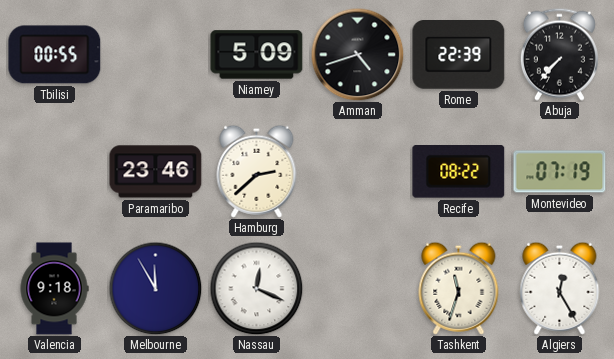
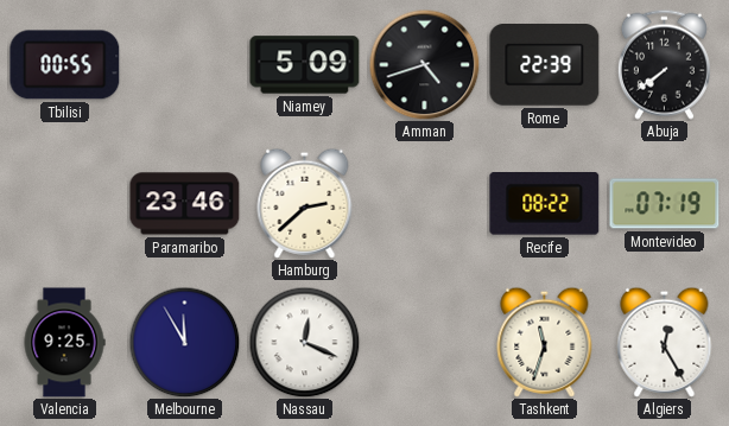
Abuja: 7:37 -> 7:39 (664, 64)
Valencia: 9:18 -> 9:25 (64, 343)
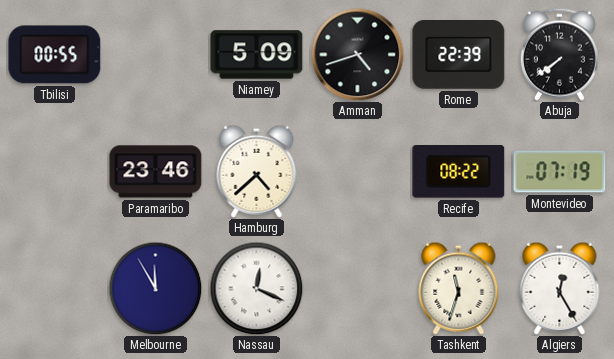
Hamburg: 2:38 -> 4:38 (257, 171)
Valencia: 9:25 -> none (64, 343)
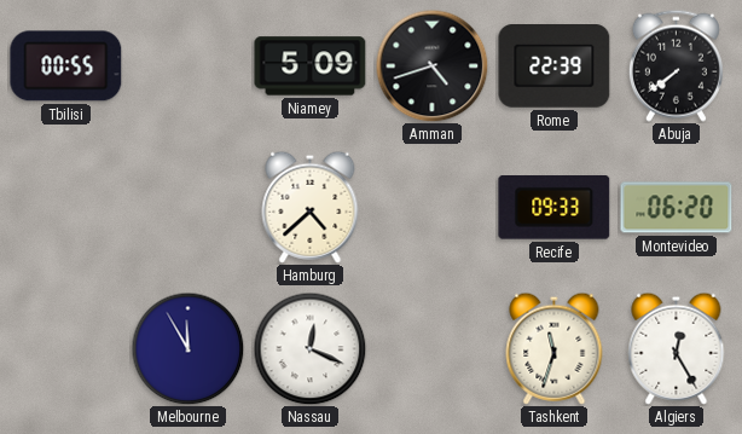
Paramaribo: 23:46 -> none (156, 172)
Recife: 08:22 -> 09:33 (555, 208)
Montevideo: 07:19 -> 06:20 (677, 208)
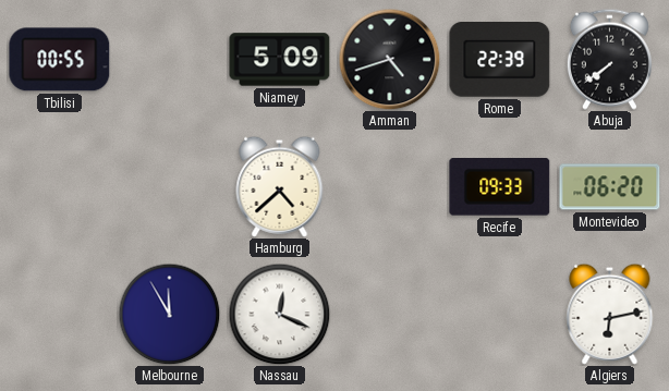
Tashkent: 11:33 -> none (555, 348)
Algiers: 12:25 -> 6:13 (610, 314)
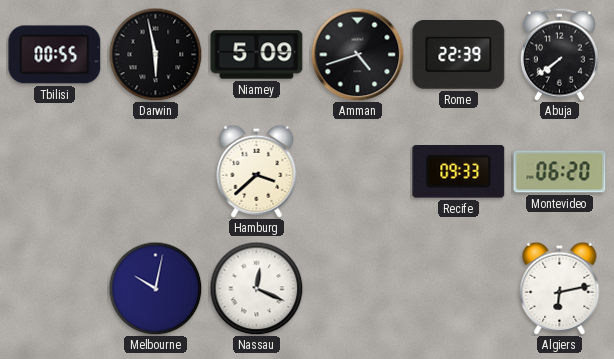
Darwin: none -> 5:58 (155, 54)
Hamburg: 4:38 -> 3:38 (257, 171)
Melbourne: 11:55 -> 10:02 (155, 288)
